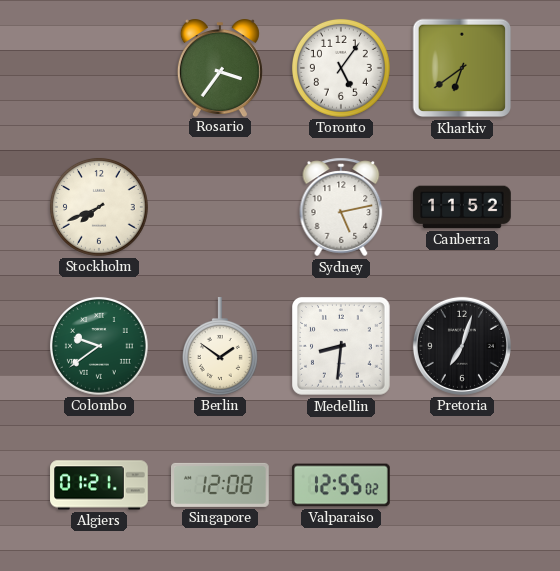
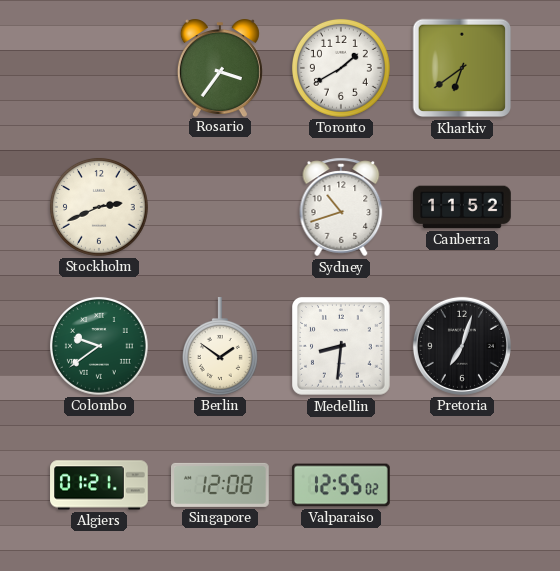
Toronto: 5:06 -> 1:40 (341, 68)
Stockholm: 7:41 -> 2:41 (99, 207)
Sydney: 5:13 -> 10:42 (341, 207)
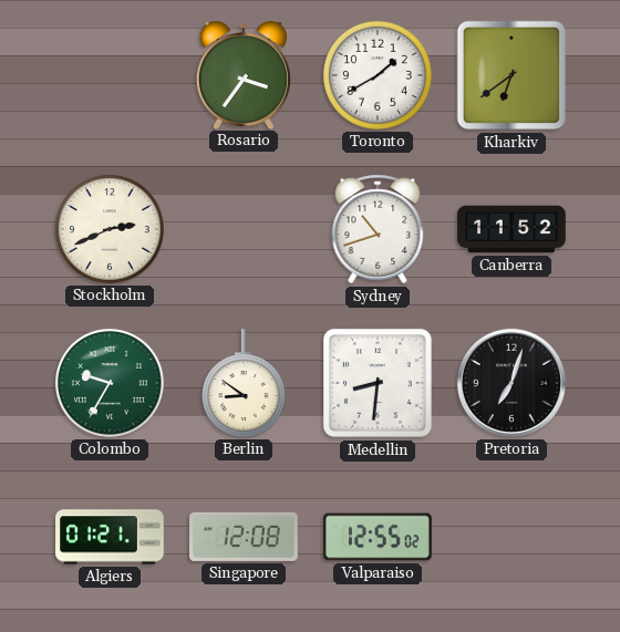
Colombo: 9:39 -> 9:35 (110, 383)
Berlin: 1:51 -> 8:51 (244, 383)
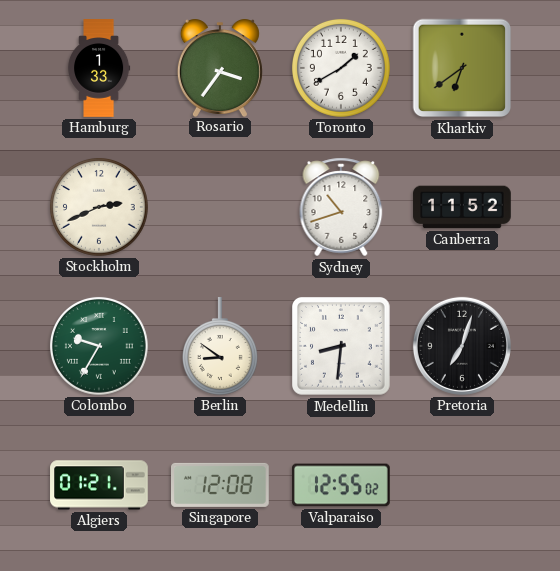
Hamburg: none -> 1:33 (99, 68)
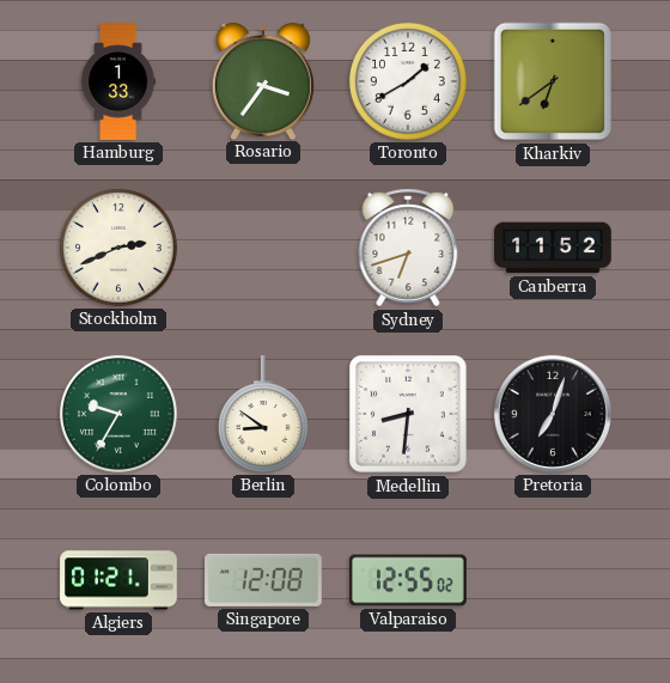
Sydney: 10:42 -> 6:42 (408, 248)
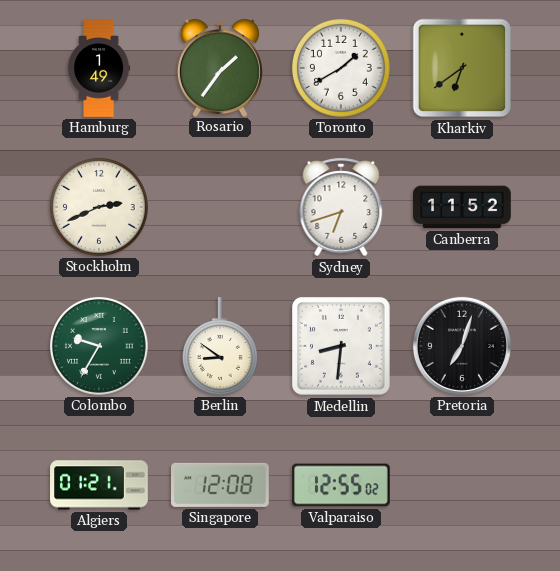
Hamburg: 1:33 -> 1:49 (99, 68)
Rosario: 3:36 -> 1:36 (220, 68)
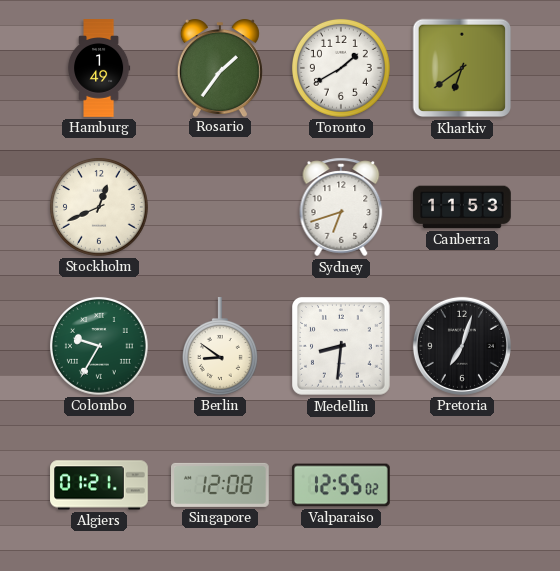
Stockholm: 2:41 -> 12:41 (99, 207)
Canberra: 11:52 -> 11:53 (462, 207)
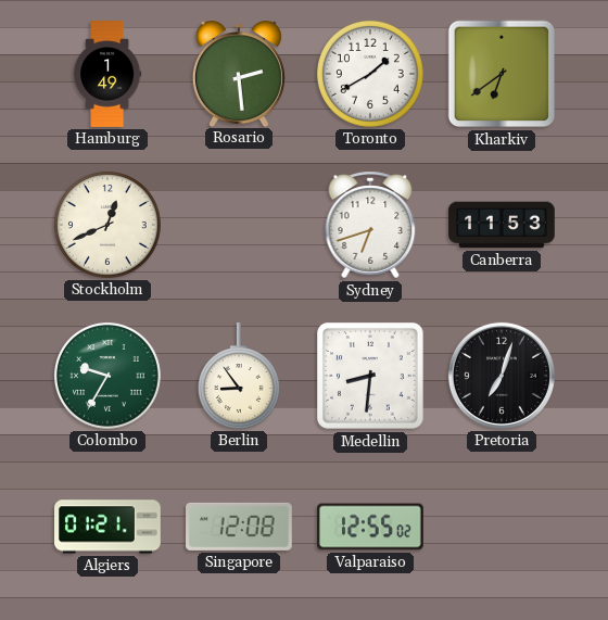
Rosario: 1:36 -> 2:29 (239, 74)
Berlin: 8:51 -> 8:54 (239, 376)
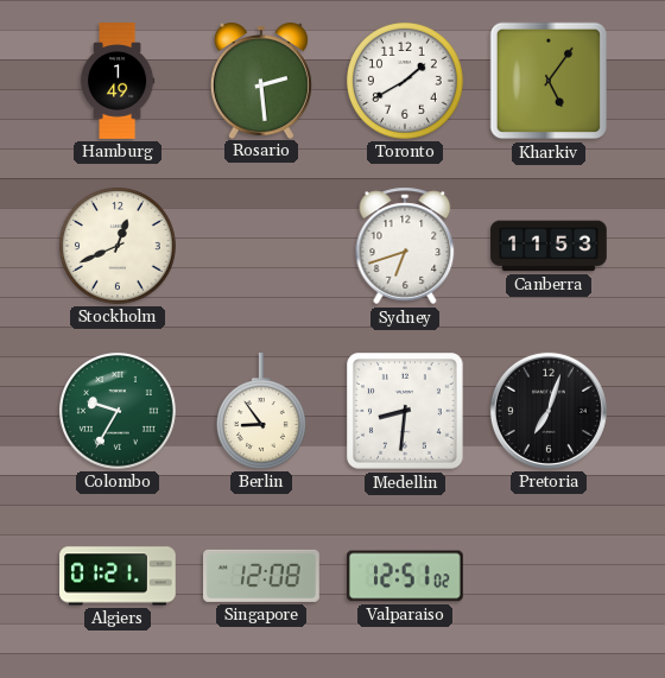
Kharkiv: 6:39 -> 5:06 (549, 81)
Valparaiso: 12:55 -> 12:51 (406, 576)
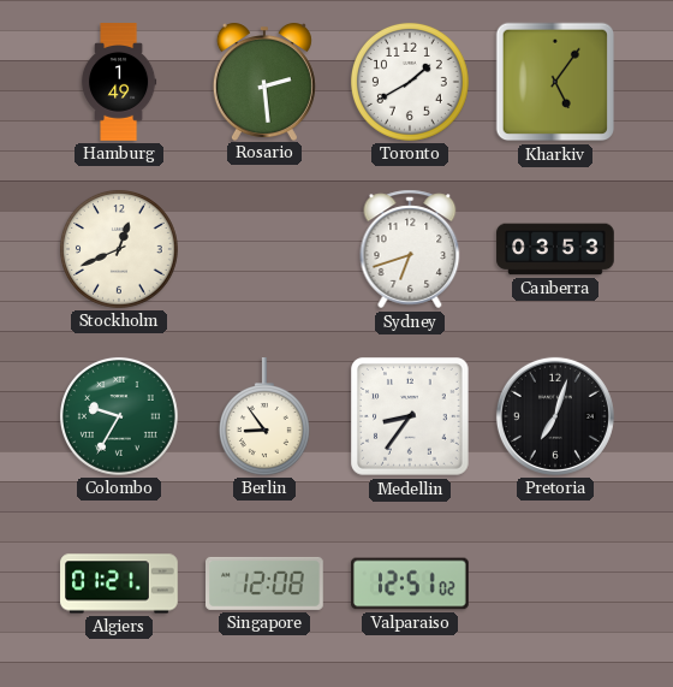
Canberra: 11:53 -> 03:53 (555, 249)
Medellin: 8:31 -> 8:36 (411, 417)
